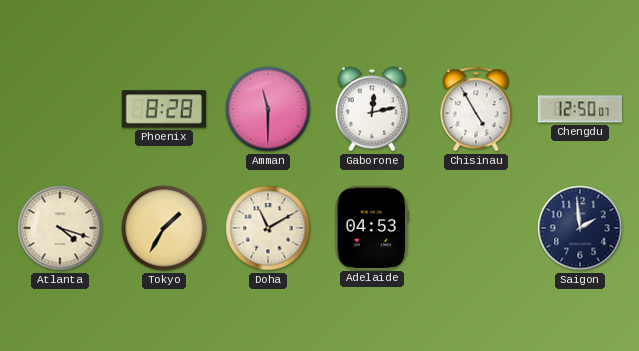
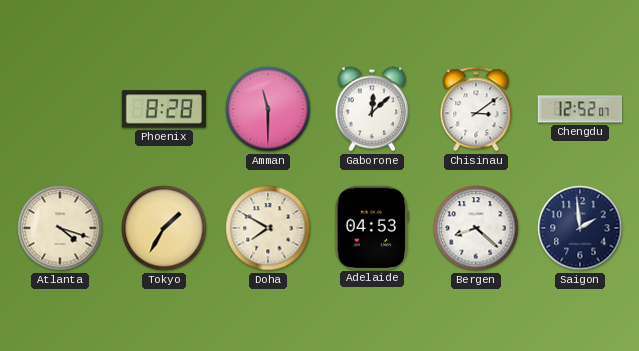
Gaborone: 12:13 -> 12:08 (371, 109)
Chisinau: 4:55 -> 3:09 (476, 109)
Chengdu: 12:50 -> 12:52 (579, 109)
Doha: 11:10 -> 7:50 (268, 228)
Bergen: none -> 8:22 (476, 228)
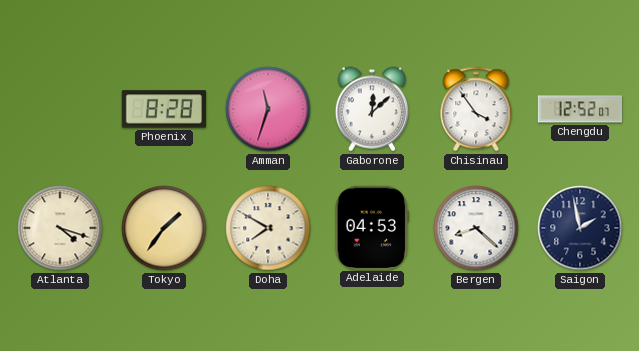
Amman: 11:30 -> 11:33 (268, 109)
Chisinau: 3:09 -> 3:54 (476, 109)
Tokyo: 1:35 -> 1:36 (164, 228)
Saigon: 1:59 -> 1:58 (580, 228)
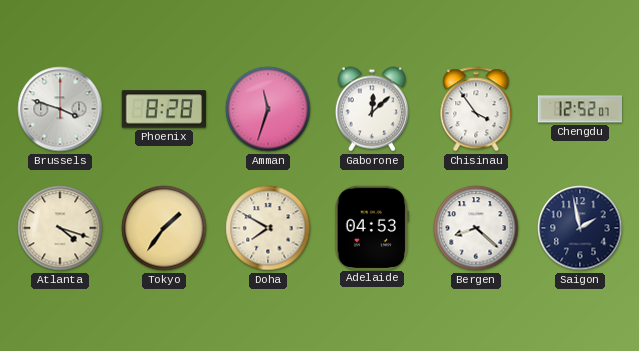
Brussels: none -> 3:48 (60, 109)
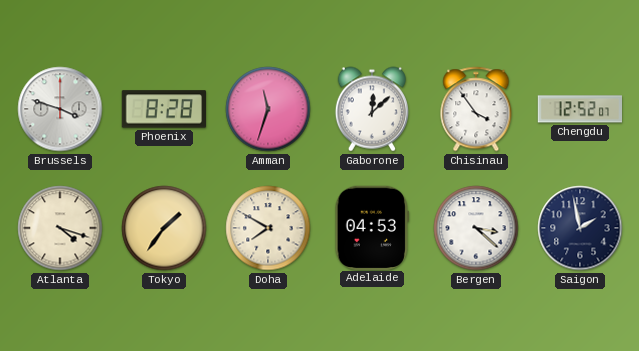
Bergen: 8:22 -> 3:22 (476, 228)
